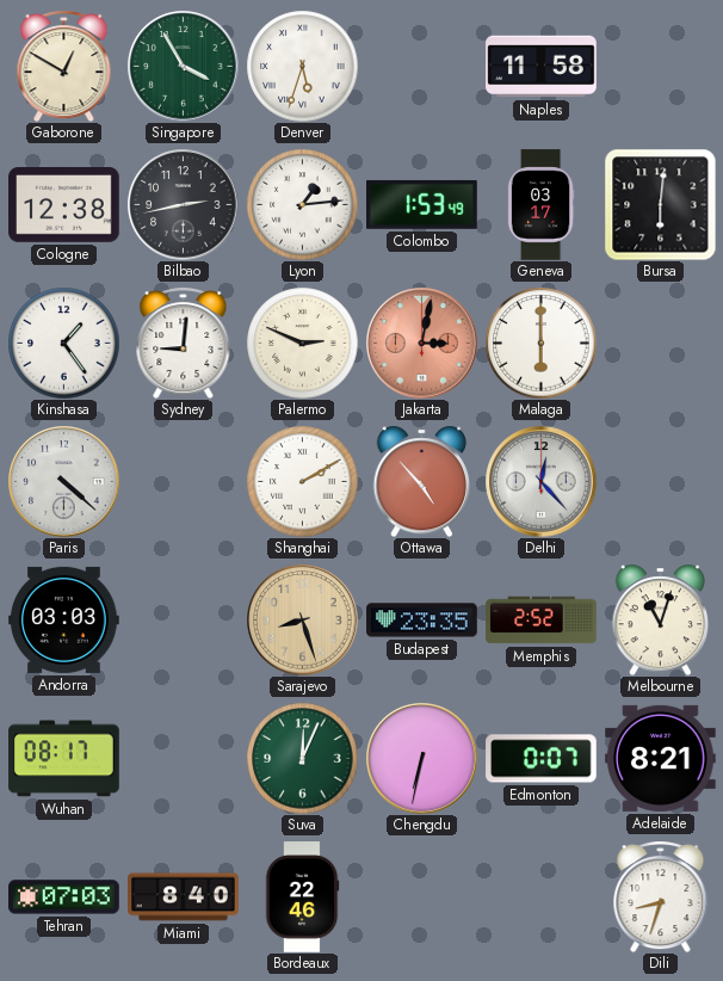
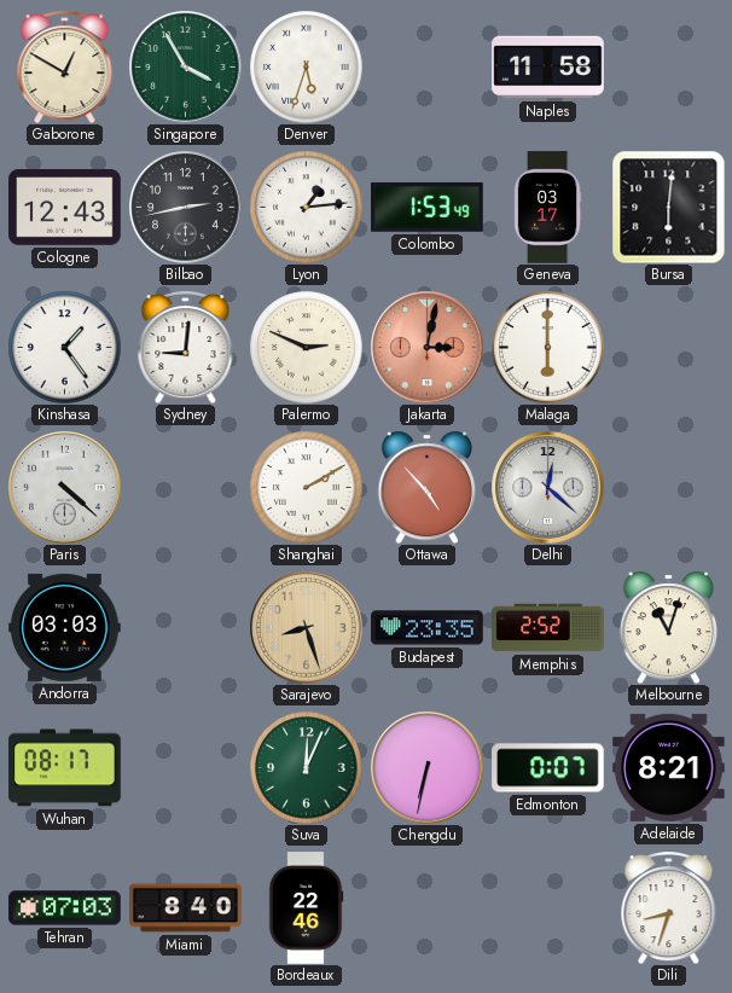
Cologne: 12:38 -> 12:43 (65, 208)
Delhi: 12:23 -> 12:22 (547, 487)
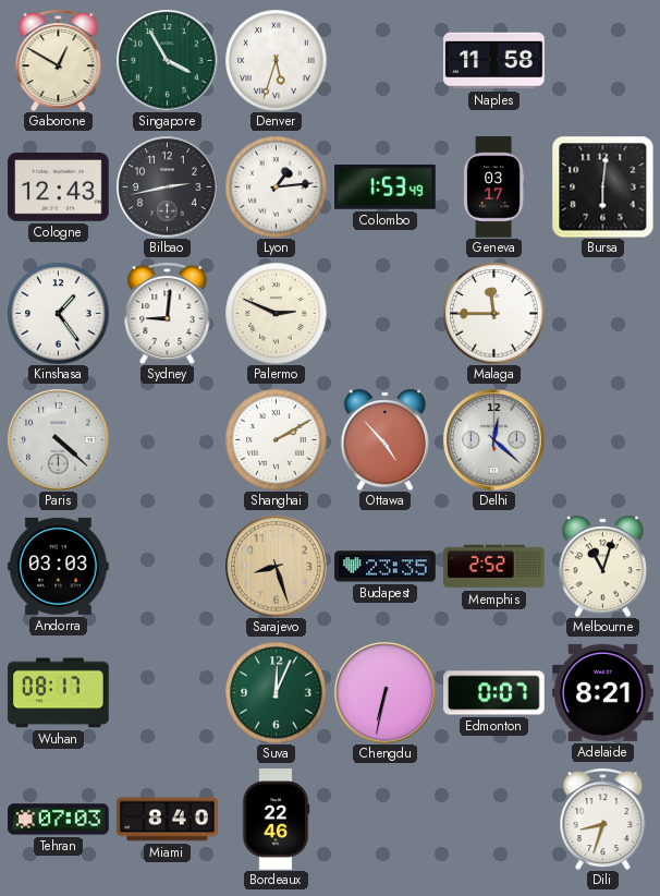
Jakarta: 3:02 -> none (426, 347)
Malaga: 6:00 -> 11:45 (493, 313)
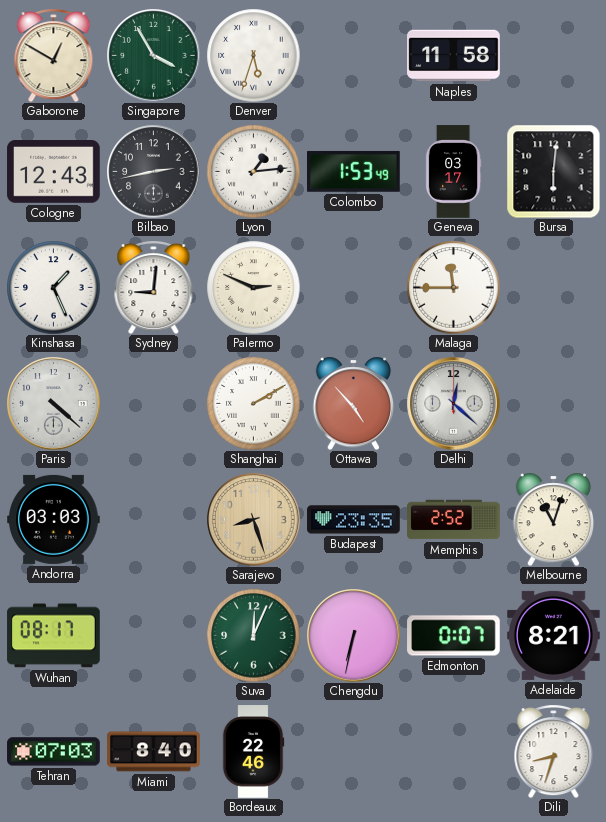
Kinshasa: 1:24 -> 1:26 (53, 287)
